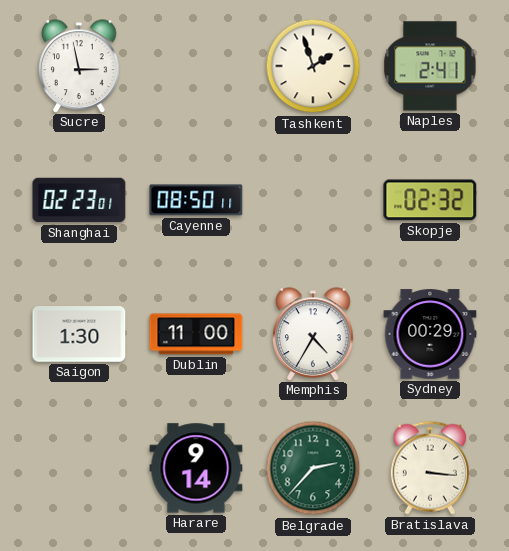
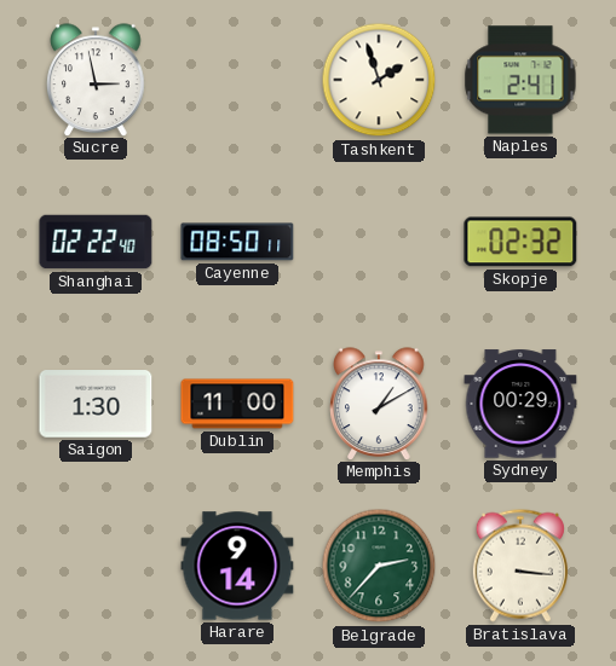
Shanghai: 02:23 -> 02:22 (96, 242)
Memphis: 4:35 -> 1:10 (379, 404)
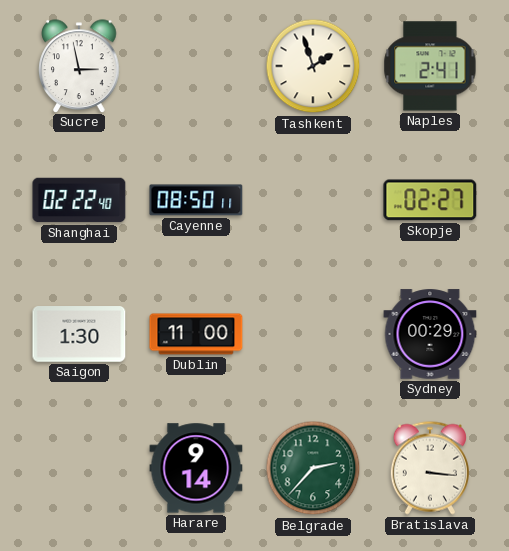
Skopje: 02:32 -> 02:27 (430, 200)
Memphis: 1:10 -> none (379, 404)
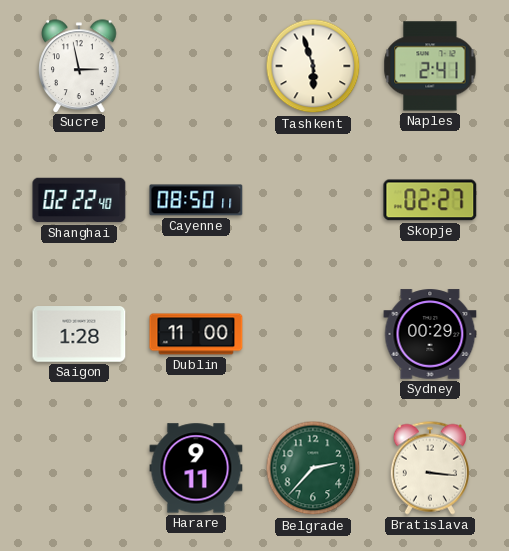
Tashkent: 1:57 -> 5:57 (313, 66)
Saigon: 1:30 -> 1:28 (79, 334)
Harare: 9:14 -> 9:11 (196, 468)
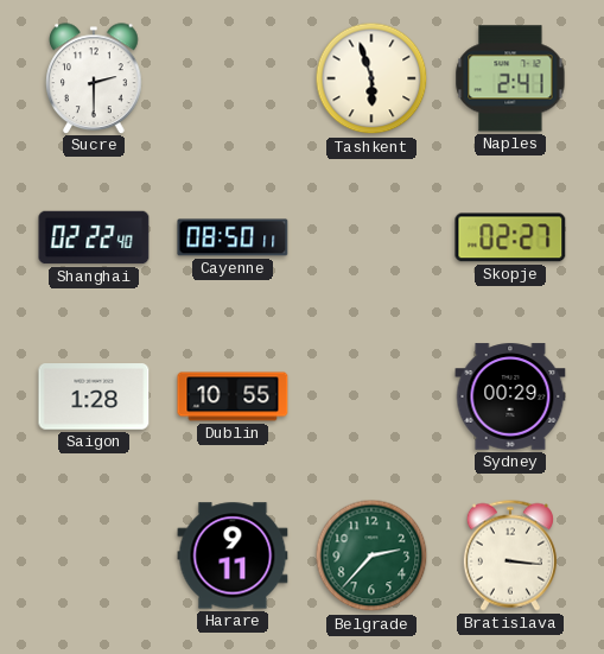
Sucre: 2:58 -> 2:30 (94, 78)
Dublin: 11:00 -> 10:55 (233, 396)
